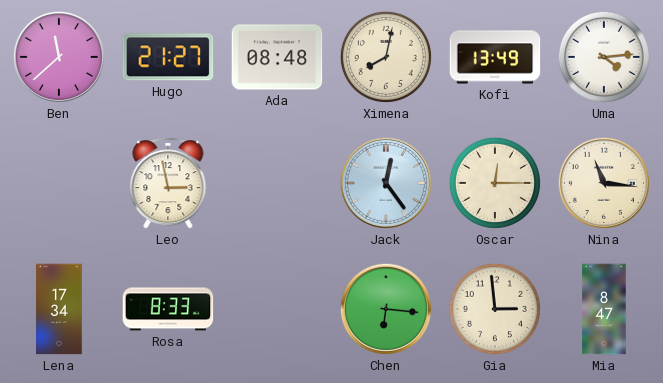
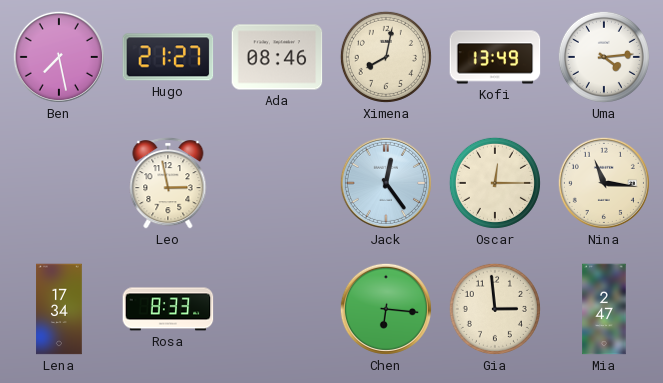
Ben: 11:38 -> 7:28 (59, 57)
Ada: 08:48 -> 08:46 (277, 57)
Mia: 8:47 -> 2:47 (604, 309)
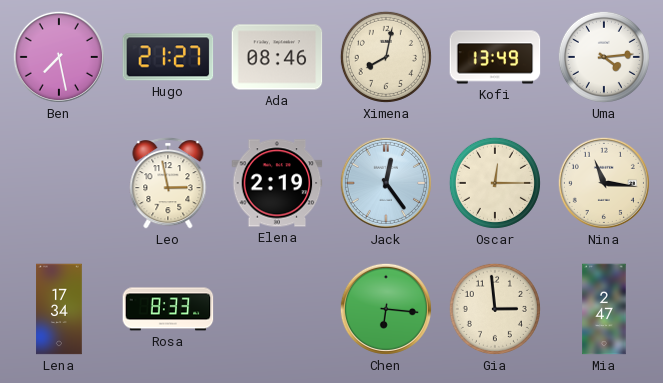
Elena: none -> 2:19 (277, 183)
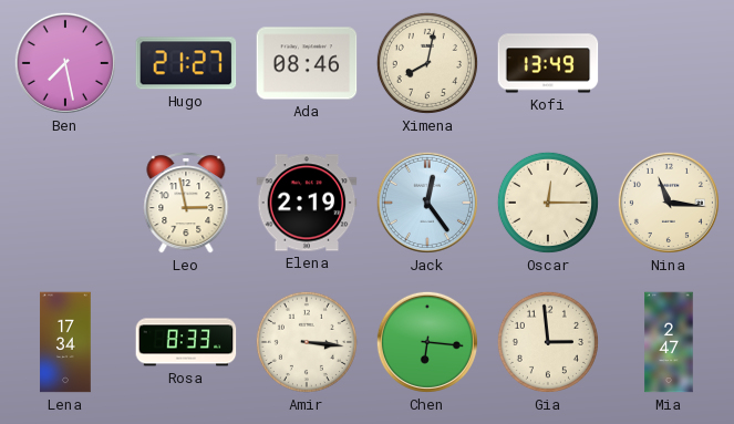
Uma: 4:14 -> none (604, 57)
Amir: none -> 3:16 (307, 342)
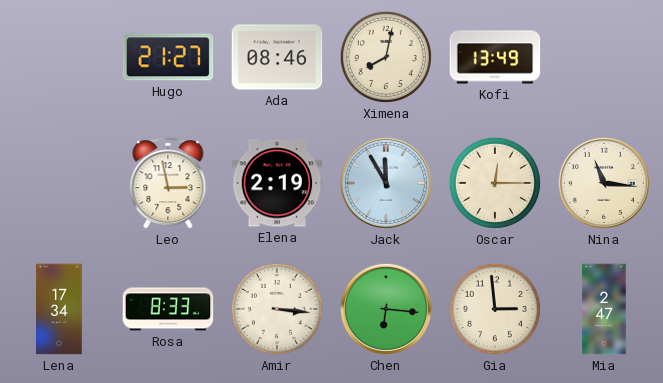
Ben: 7:28 -> none (65, 63)
Jack: 12:24 -> 11:55 (386, 183)
